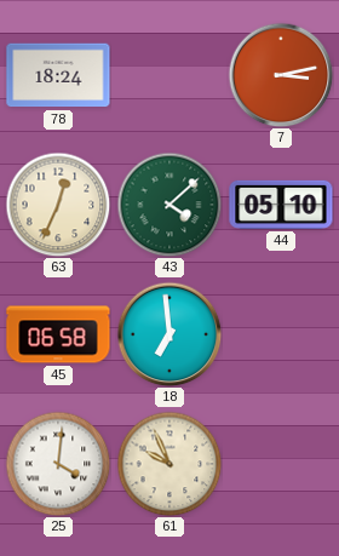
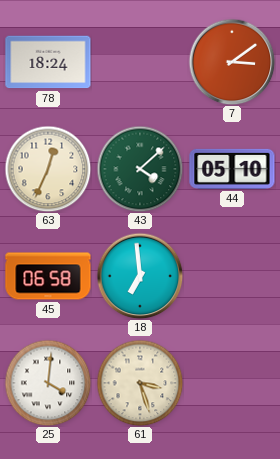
7: 3:13 -> 3:09 (232, 62)
61: 9:56 -> 3:27 (140, 383)
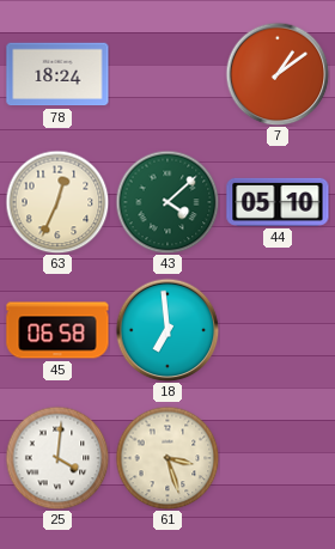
7: 3:09 -> 1:09 (278, 74)
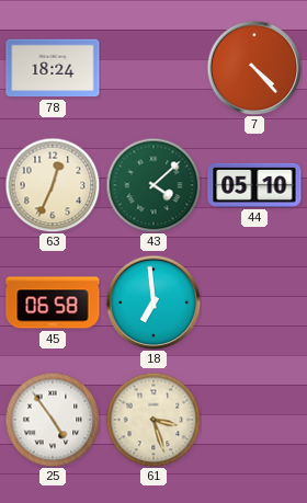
7: 1:09 -> 4:23 (254, 68)
25: 4:01 -> 4:54 (53, 420)
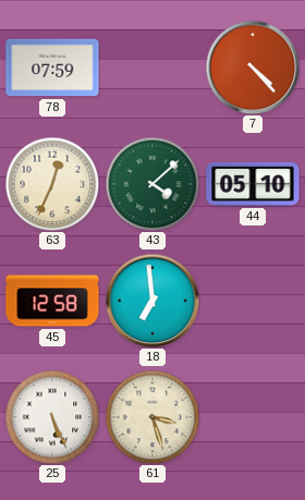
78: 18:24 -> 07:59 (52, 68)
45: 06:58 -> 12:58 (52, 301)
25: 4:54 -> 5:26 (52, 417)
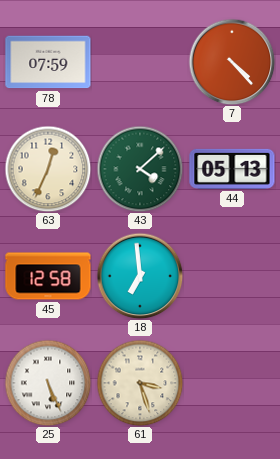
44: 05:10 -> 05:13 (232, 169)
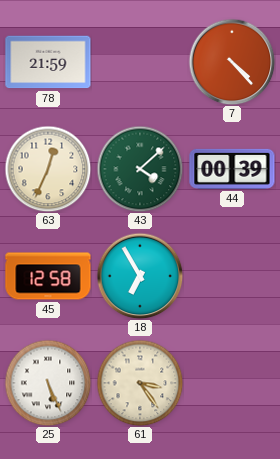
78: 07:59 -> 21:59 (48, 62)
44: 05:13 -> 00:39 (232, 169)
18: 6:59 -> 6:55 (140, 276)
61: 3:27 -> 3:24 (140, 383)
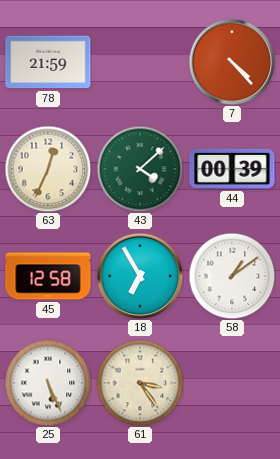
58: none -> 1:09 (232, 276)
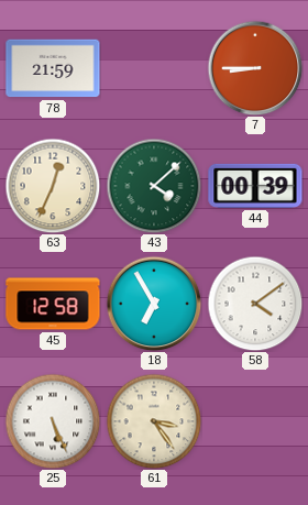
7: 4:23 -> 8:45 (255, 68)
58: 1:09 -> 4:09 (255, 304)
